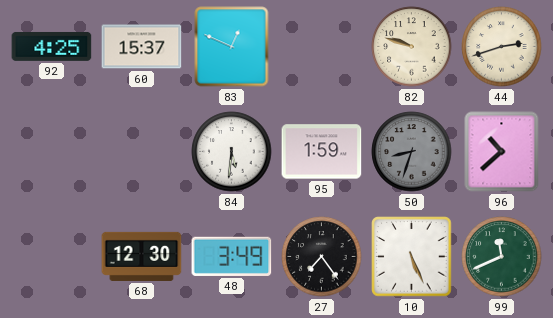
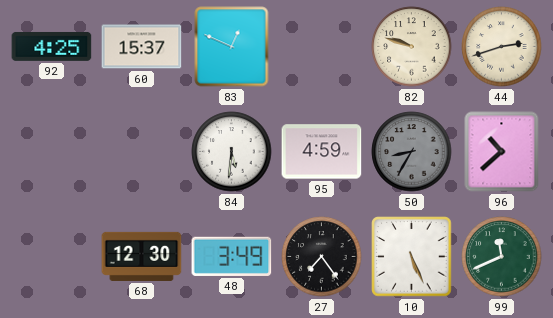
95: 1:59 -> 4:59 (322, 152)
50: 8:33 -> 8:35 (412, 152)
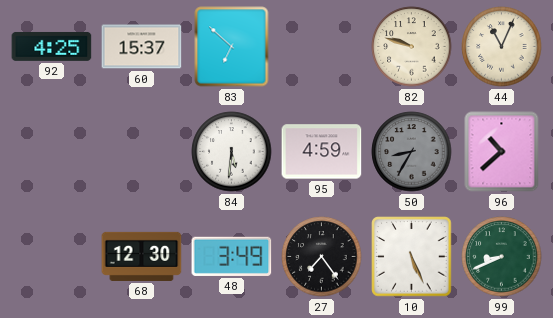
83: 12:49 -> 6:52 (232, 47)
44: 2:42 -> 11:04 (502, 47)
99: 11:41 -> 8:41 (502, 257)
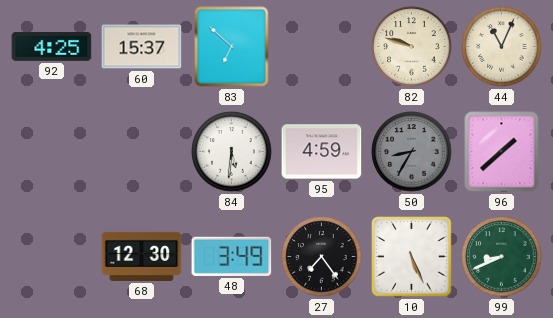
96: 10:38 -> 1:38 (502, 152)
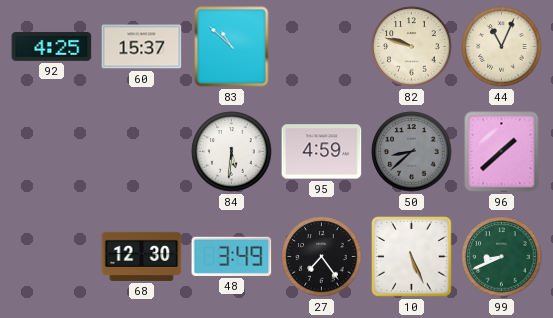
83: 6:52 -> 10:52 (232, 47)
50: 8:35 -> 8:38 (412, 152)
